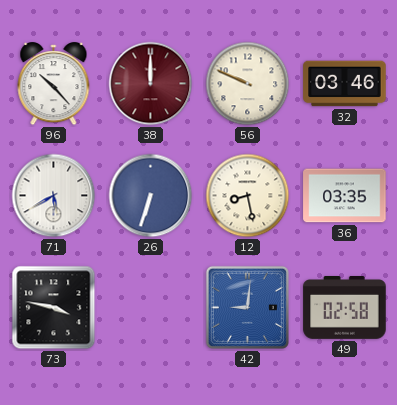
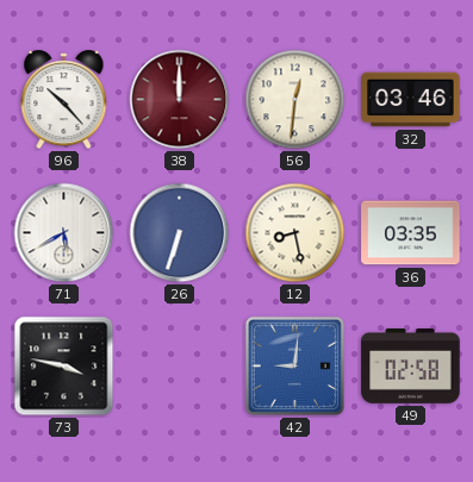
56: 9:49 -> 12:31 (295, 100)
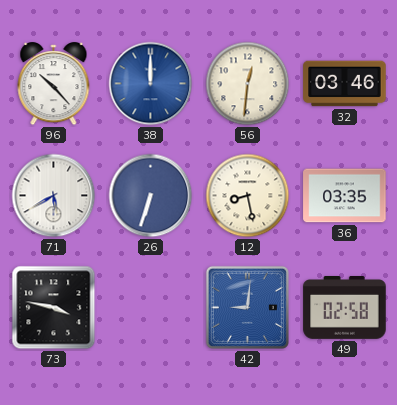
38 dial: burgundy -> blue (151, 84)
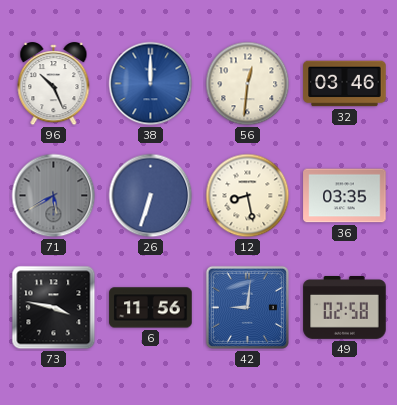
96: 10:23 -> 10:26 (54, 84)
71 dial: white -> grey (54, 196)
6: none -> 11:56 (151, 308)
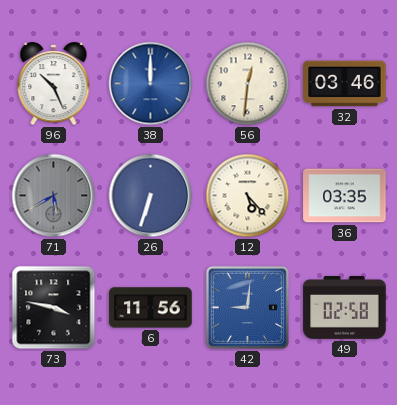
12: 8:28 -> 5:23 (248, 196)
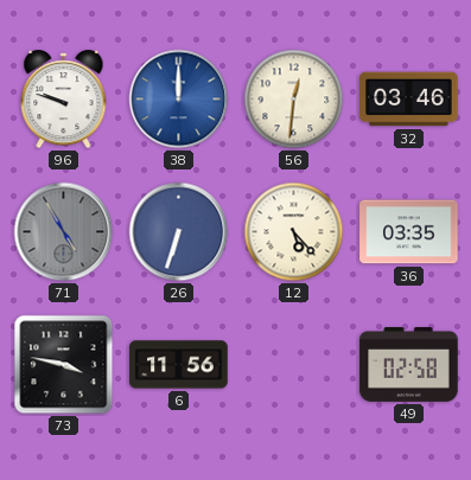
96: 10:26 -> 9:48 (64, 100)
71: 5:40 -> 4:55 (64, 232)
42: 9:01 -> none (247, 307)
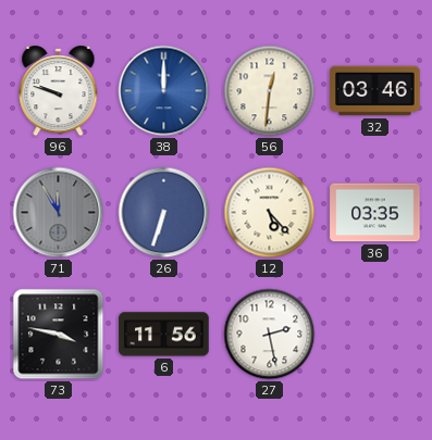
71: 4:55 -> 11:55 (59, 213)
27: none -> 2:28 (270, 335)
49: 02:58 -> none (409, 365)
